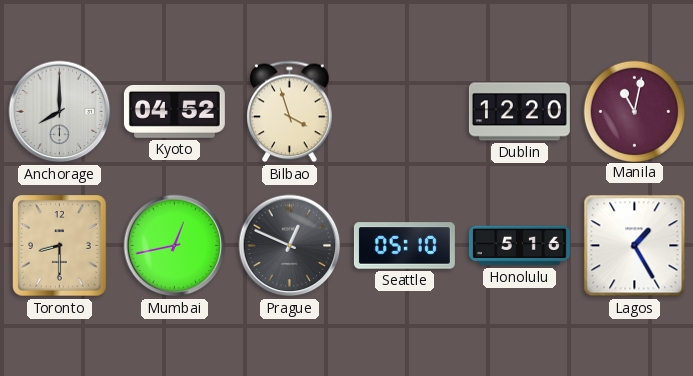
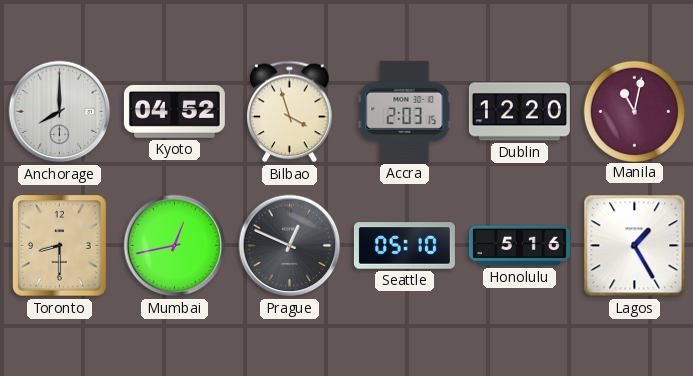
Accra: none -> 2:03 (405, 111)
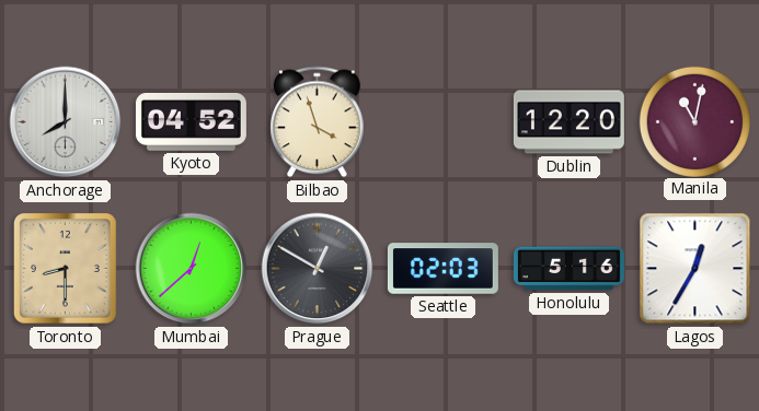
Accra: 2:03 -> none (405, 111)
Mumbai: 12:43 -> 12:38 (192, 269)
Prague: 12:49 -> 12:50 (318, 269)
Seattle: 05:10 -> 02:03 (442, 269)
Lagos: 1:25 -> 12:35 (695, 269)
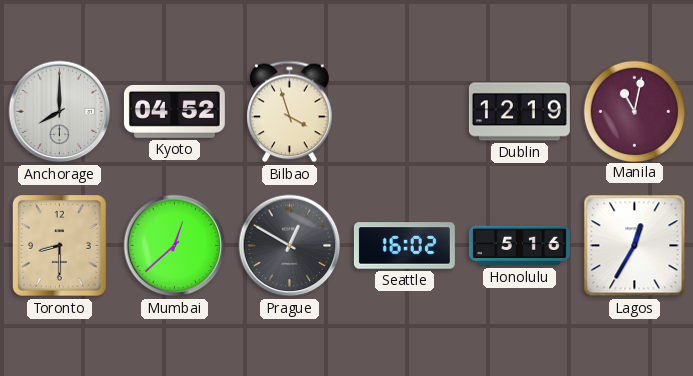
Dublin: 12:20 -> 12:19 (519, 112)
Seattle: 02:03 -> 16:02 (404, 246)
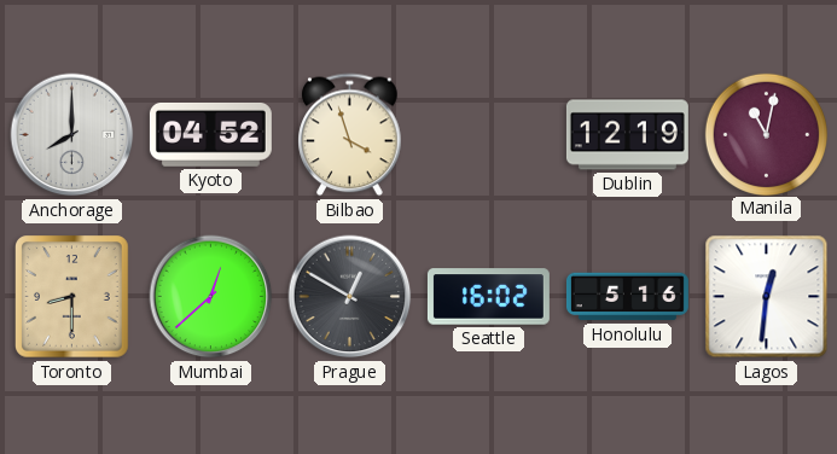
Lagos: 12:35 -> 12:31 (767, 297)
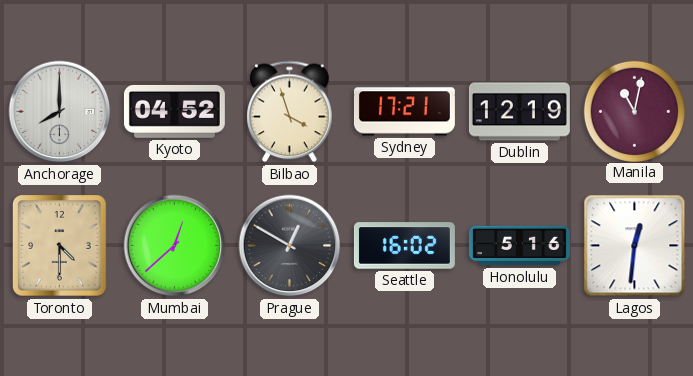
Sydney: none -> 17:21 (404, 112)
Toronto: 8:30 -> 4:30 (60, 246)
